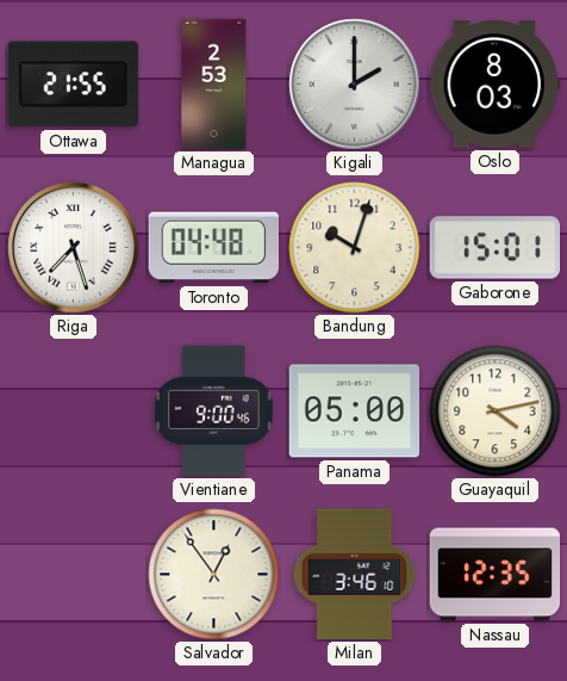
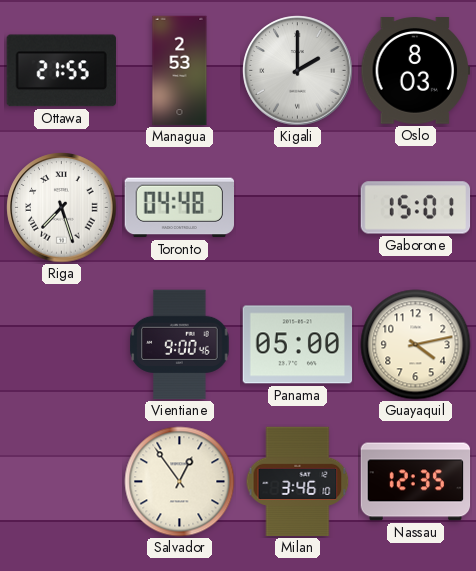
Bandung: 10:03 -> none (355, 248)
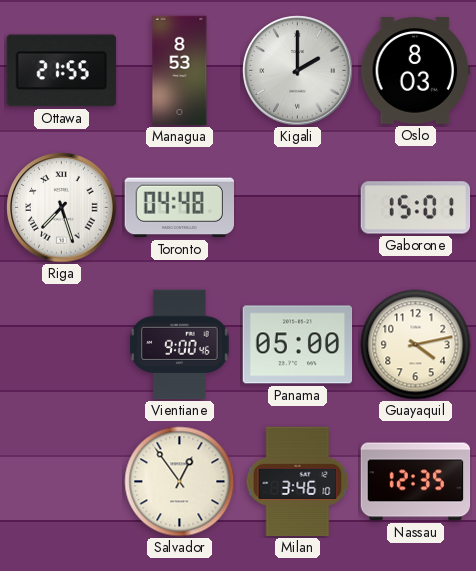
Managua: 2:53 -> 8:53 (180, 71)
